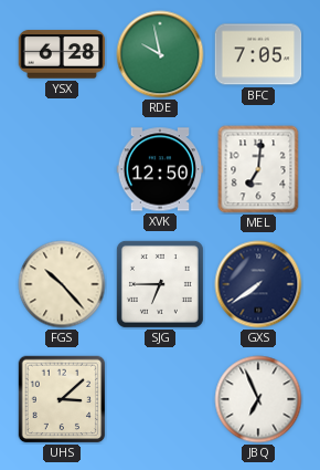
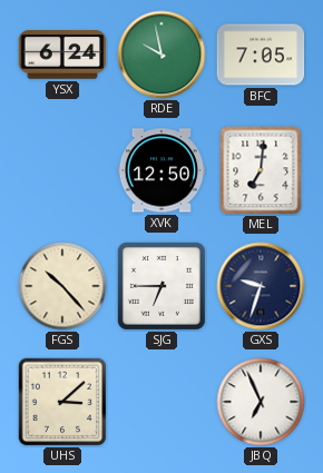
YSX: 6:28 -> 6:24 (62, 55)
GXS: 7:39 -> 9:33 (261, 286)
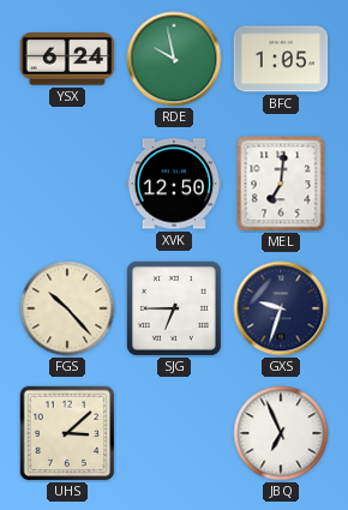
BFC: 7:05 -> 1:05 (281, 59)
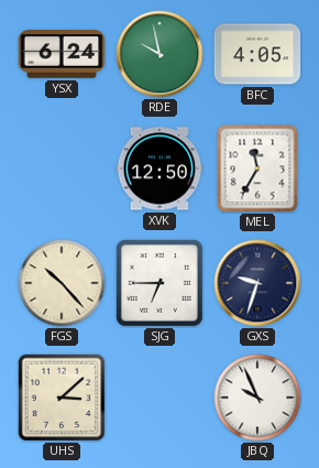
BFC: 1:05 -> 4:05 (257, 54)
MEL: 7:01 -> 11:35 (257, 168)
JBQ: 6:56 -> 9:56 (257, 398)
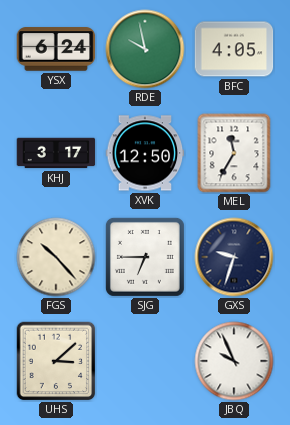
KHJ: none -> 3:17 (56, 153)
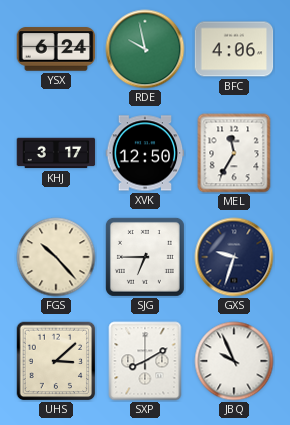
BFC: 4:05 -> 4:06 (234, 49)
SXP: none -> 8:10 (145, 361)
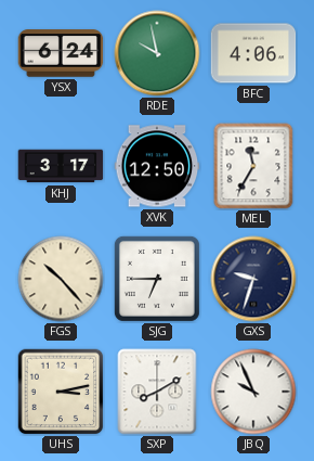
UHS: 3:08 -> 3:13 (61, 392)
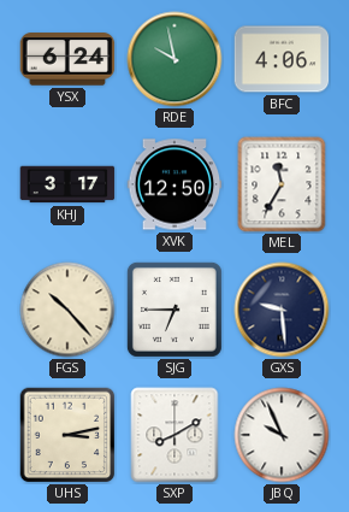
GXS: 9:33 -> 9:29 (282, 310)
